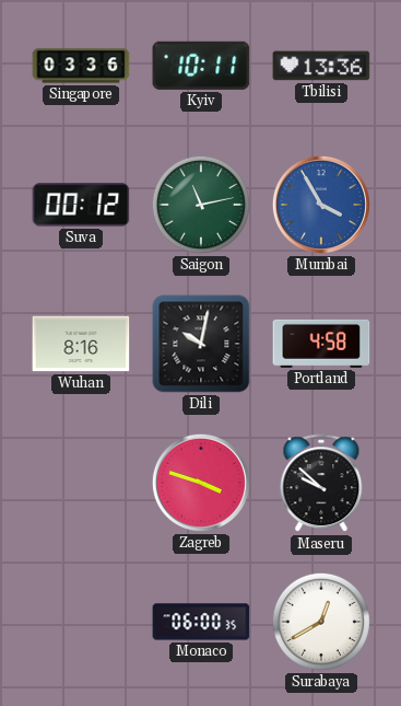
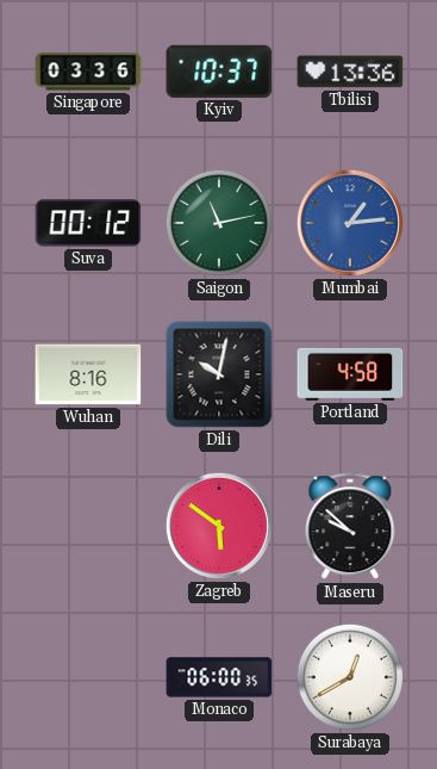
Kyiv: 10:11 -> 10:37 (219, 72)
Mumbai: 3:55 -> 1:14 (350, 223)
Zagreb: 3:48 -> 5:51 (219, 526)
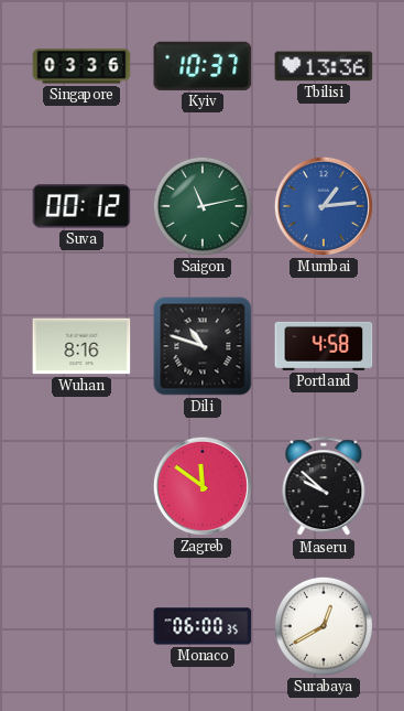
Dili: 10:02 -> 10:48 (203, 346)
Zagreb: 5:51 -> 11:51 (203, 486)
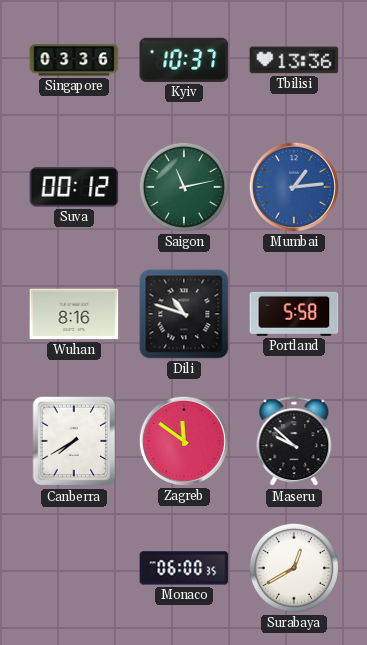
Portland: 4:58 -> 5:58 (294, 314)
Canberra: none -> 7:40 (74, 441)
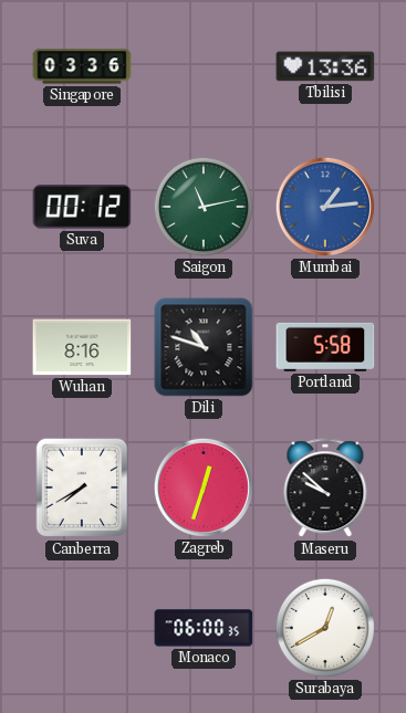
Kyiv: 10:37 -> none (184, 60)
Zagreb: 11:51 -> 12:33 (204, 487)
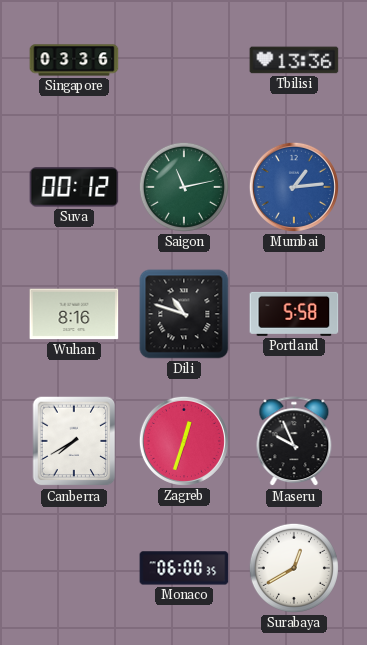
Maseru: 9:52 -> 9:56 (294, 442)
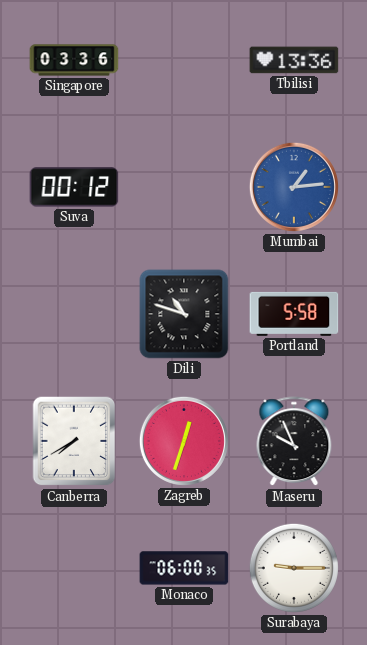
Saigon: 11:13 -> none (184, 187)
Wuhan: 8:16 -> none (74, 314)
Surabaya: 12:40 -> 9:15 (294, 568)
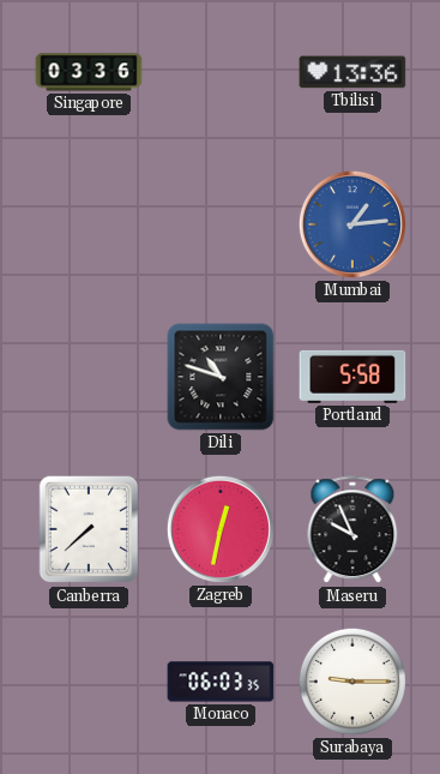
Suva: 00:12 -> none (74, 187)
Canberra: 7:40 -> 7:38 (89, 529)
Zagreb: 12:33 -> 12:32 (221, 529)
Monaco: 06:00 -> 06:03 (221, 682)
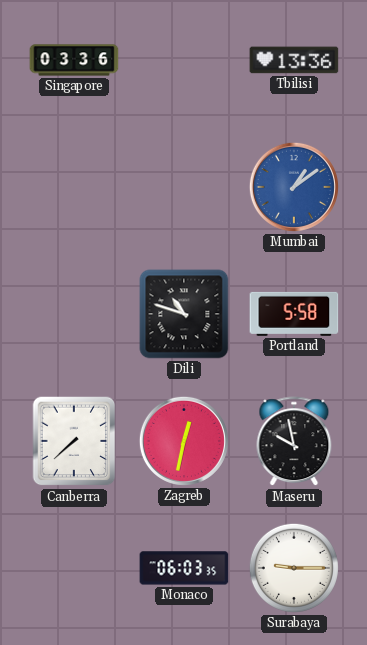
Mumbai: 1:14 -> 1:09 (294, 187)
Maseru: 9:56 -> 9:58 (294, 442)
